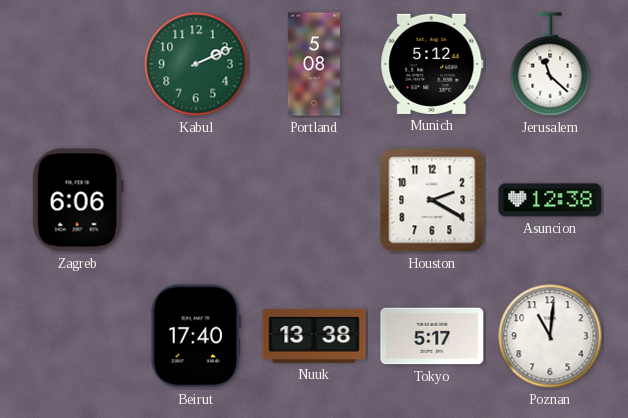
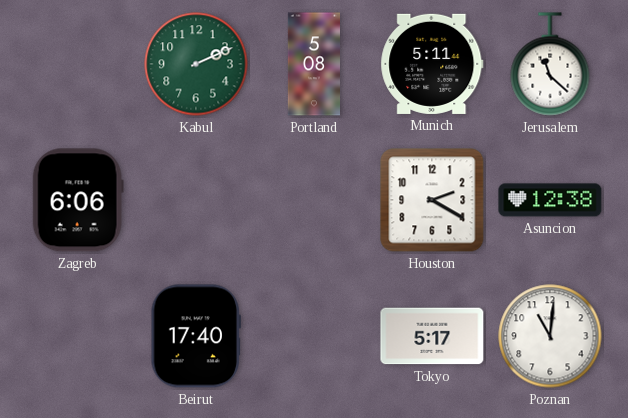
Munich: 5:12 -> 5:11 (432, 64)
Nuuk: 13:38 -> none (314, 336)
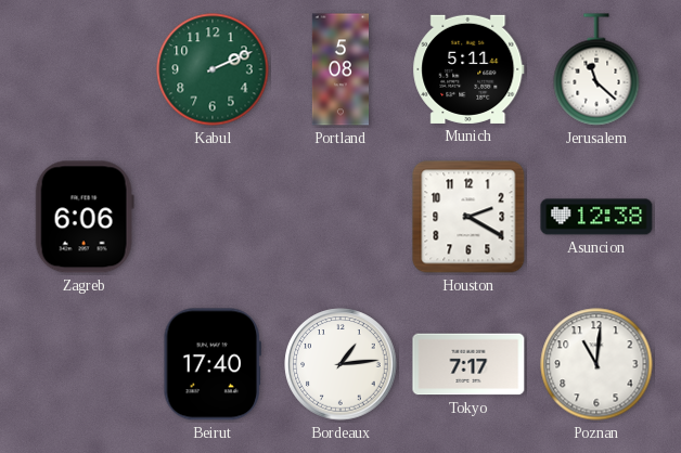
Bordeaux: none -> 1:14 (340, 364)
Tokyo: 5:17 -> 7:17 (468, 364)
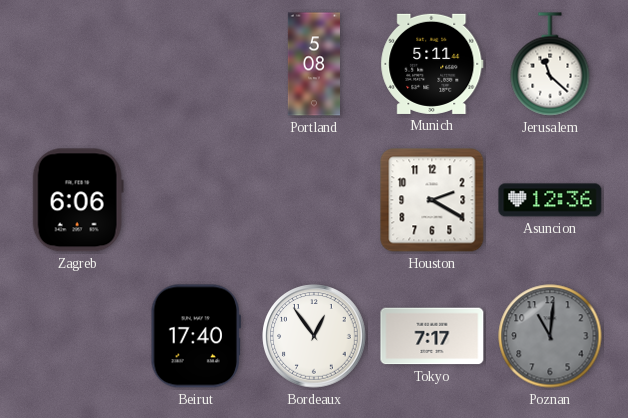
Kabul: 2:11 -> none (213, 69)
Asuncion: 12:38 -> 12:36 (550, 200)
Bordeaux: 1:14 -> 12:54 (314, 336)
Poznan dial: white -> grey (550, 336)
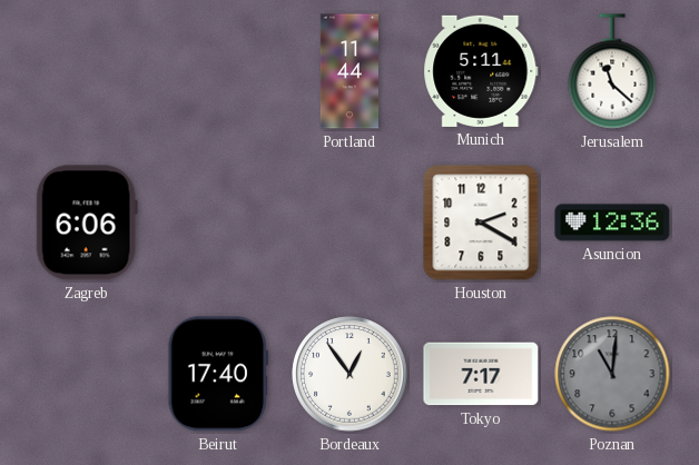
Portland: 5:08 -> 11:44 (348, 71)
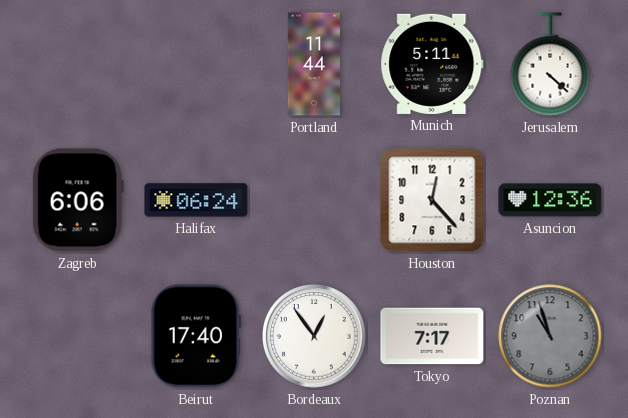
Jerusalem: 11:22 -> 4:22 (550, 64)
Halifax: none -> 06:24 (196, 200)
Houston: 2:20 -> 12:23 (432, 200)
Poznan: 11:01 -> 10:57 (550, 336)
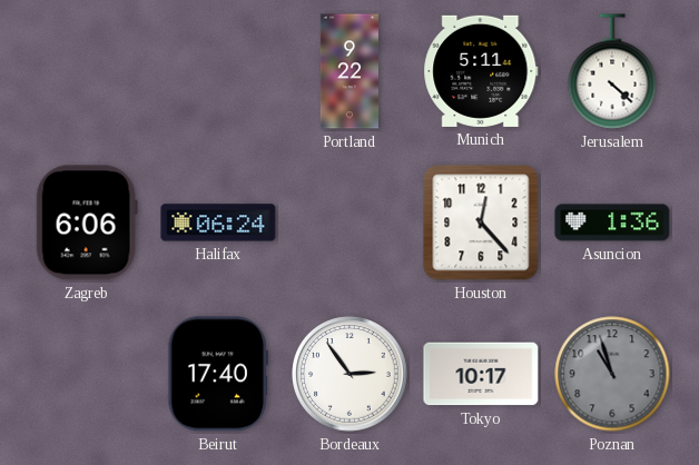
Portland: 11:44 -> 9:22 (348, 71)
Asuncion: 12:36 -> 1:36 (612, 222)
Bordeaux: 12:54 -> 2:54 (349, 374)
Tokyo: 7:17 -> 10:17 (481, 374)
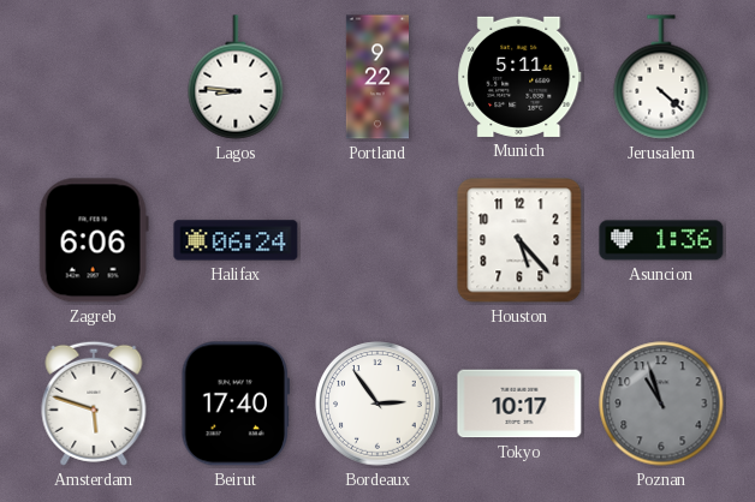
Lagos: none -> 8:46 (236, 77)
Houston: 12:23 -> 5:23 (519, 240)
Amsterdam: none -> 5:48 (94, 404)
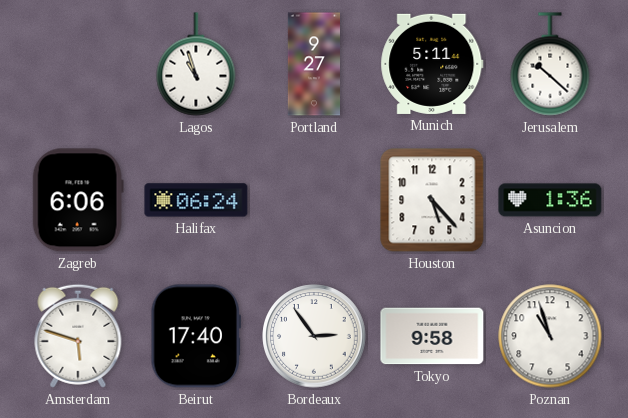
Lagos: 8:46 -> 10:57 (196, 64)
Portland: 9:22 -> 9:27 (313, 64)
Jerusalem: 4:22 -> 10:22 (550, 64)
Tokyo: 10:17 -> 9:58 (432, 336)
Poznan dial: grey -> white (550, 336)
